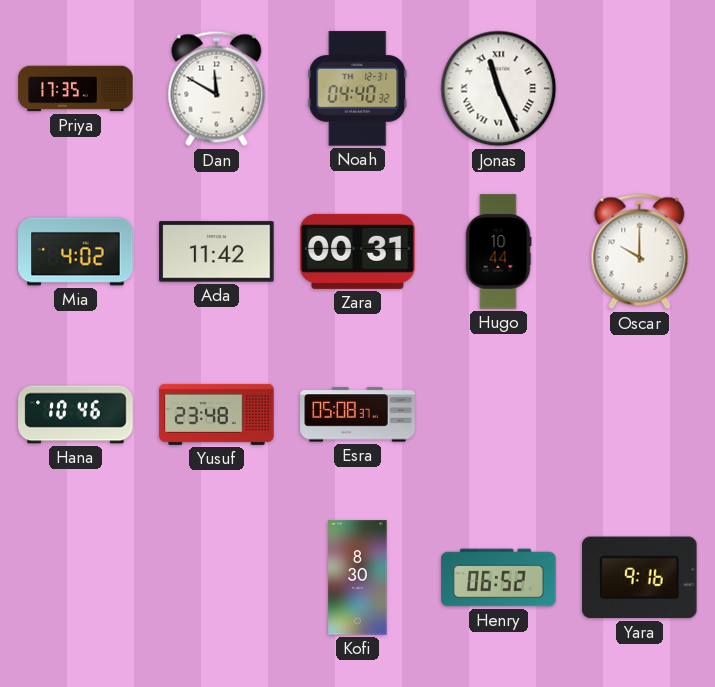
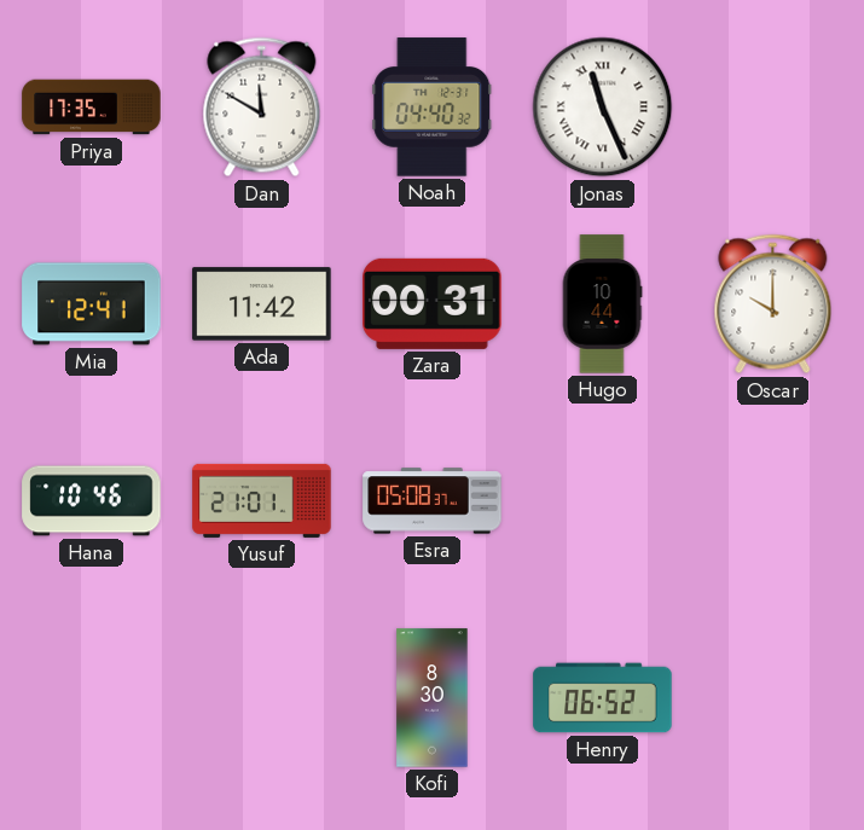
Mia: 4:02 -> 12:41 (92, 304)
Yusuf: 23:48 -> 21:01 (262, 500)
Yara: 9:16 -> none (640, 578)
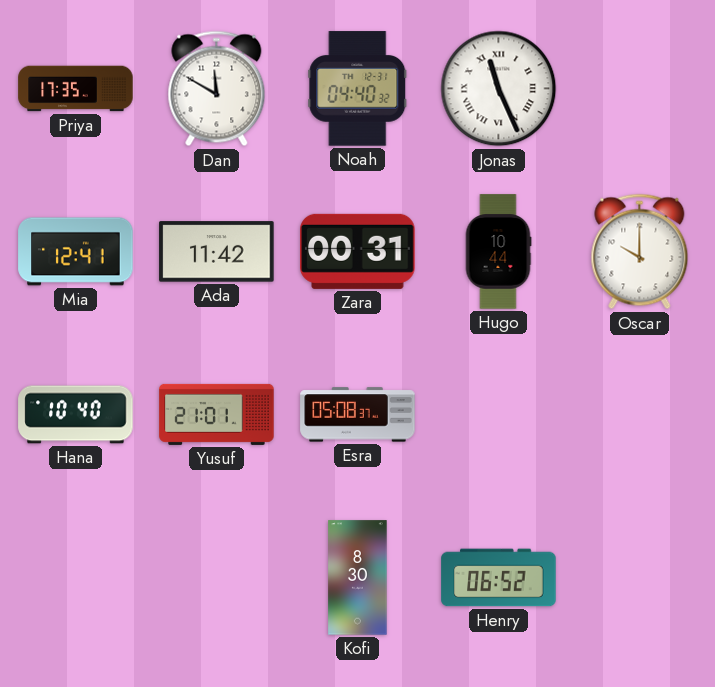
Hana: 10:46 -> 10:40 (76, 415)
